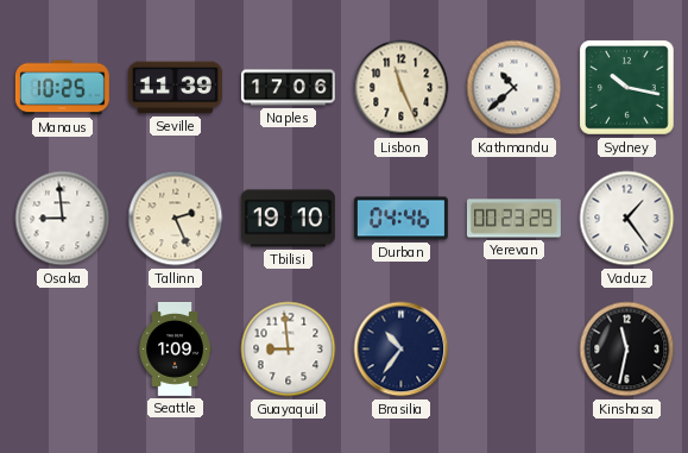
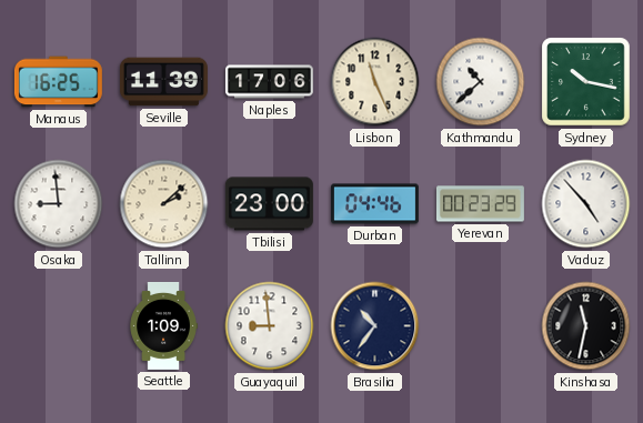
Manaus: 10:25 -> 16:25 (58, 82)
Tallinn: 2:26 -> 2:08 (164, 204)
Tbilisi: 19:10 -> 23:00 (269, 204)
Vaduz: 1:24 -> 4:53 (586, 204)
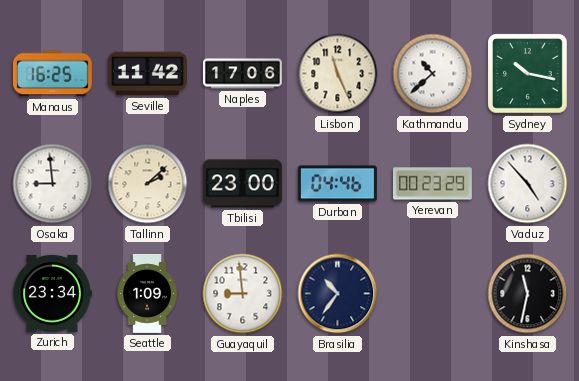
Seville: 11:39 -> 11:42 (147, 74)
Zurich: none -> 23:34 (52, 293)
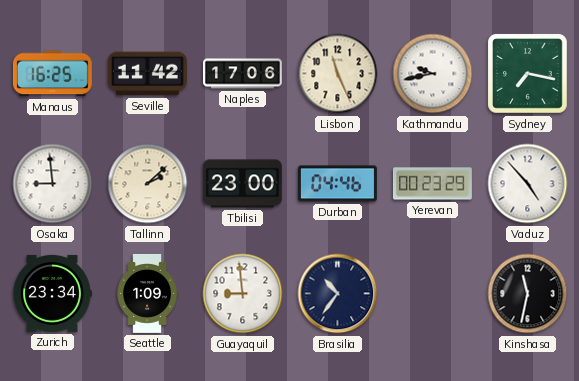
Kathmandu: 10:38 -> 9:43 (433, 74)
Sydney: 10:17 -> 7:17 (528, 74)
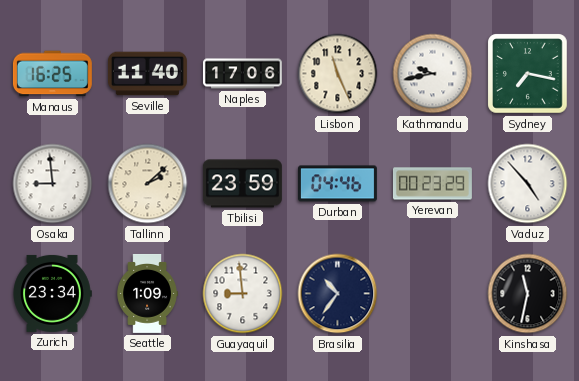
Seville: 11:42 -> 11:40 (147, 74)
Tbilisi: 23:00 -> 23:59 (242, 184)
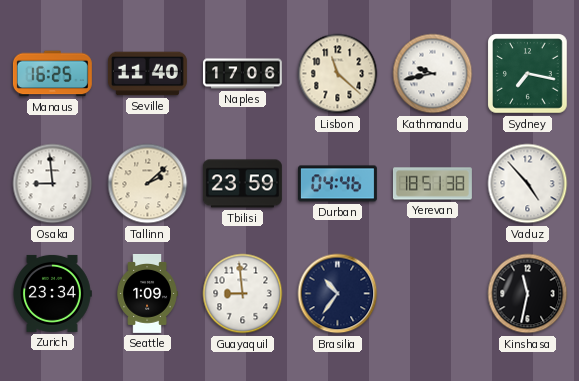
Lisbon: 11:26 -> 11:22 (338, 74)
Yerevan: 00:23 -> 18:51 (432, 184)
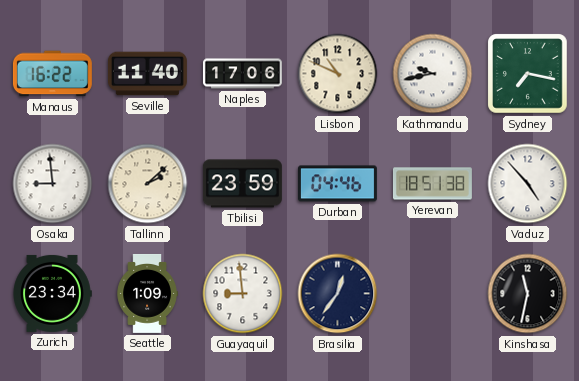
Manaus: 16:25 -> 16:22 (52, 74)
Lisbon: 11:22 -> 10:49 (338, 74)
Brasilia: 10:36 -> 12:36 (338, 294)
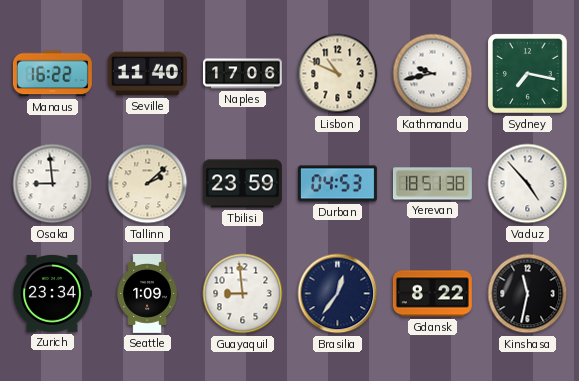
Durban: 04:46 -> 04:53 (337, 184)
Gdansk: none -> 8:22 (432, 294)
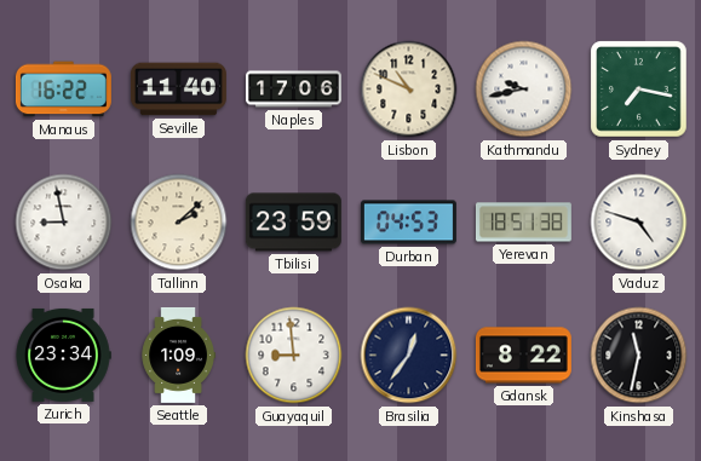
Osaka: 8:59 -> 8:58 (64, 223)
Vaduz: 4:53 -> 4:48 (639, 223)
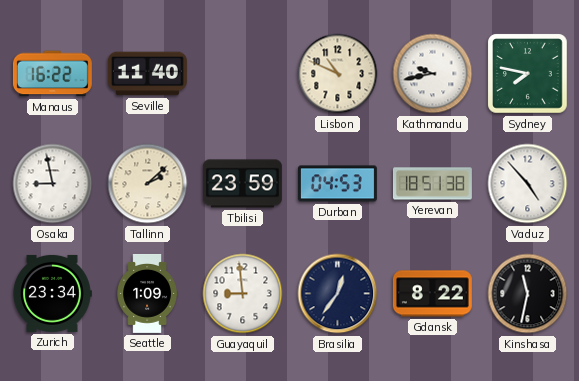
Naples: 17:06 -> none (293, 90)
Sydney: 7:17 -> 7:47 (528, 74)
Vaduz: 4:48 -> 4:53 (528, 184)
